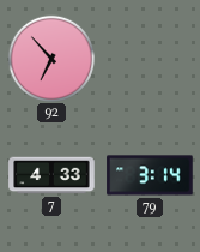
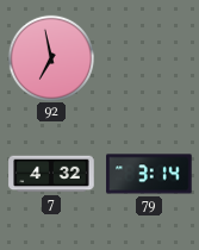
92: 6:53 -> 6:58 (50, 57)
7: 4:33 -> 4:32 (51, 174)
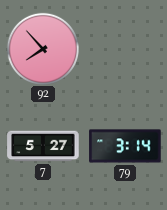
92: 6:58 -> 7:53 (42, 48)
7: 4:32 -> 5:27 (43, 146)
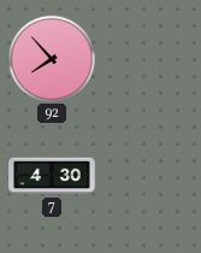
7: 5:27 -> 4:30 (52, 176)
79: 3:14 -> none (125, 146)
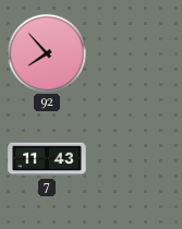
7: 4:30 -> 11:43 (47, 159)
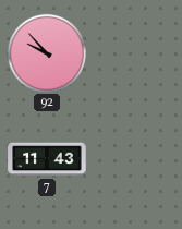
92: 7:53 -> 9:53 (46, 52)
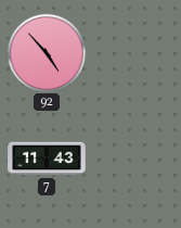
92: 9:53 -> 4:53 (46, 52)
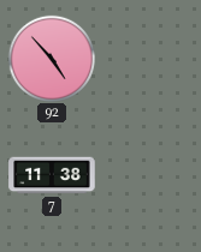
7: 11:43 -> 11:38 (52, 175)
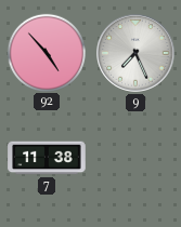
9: none -> 7:26 (135, 53)
